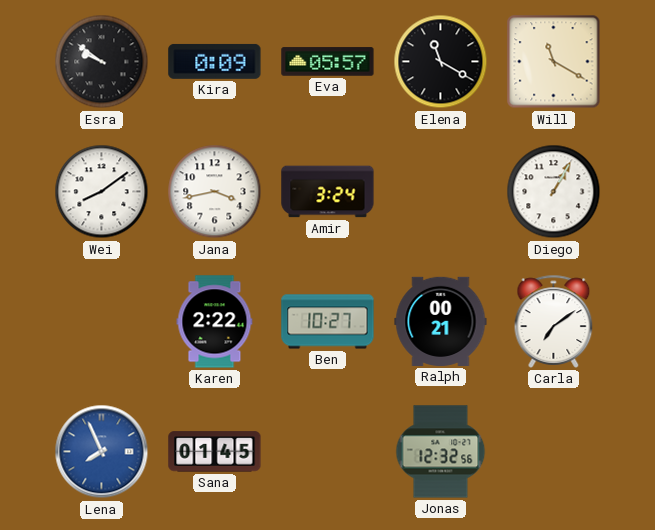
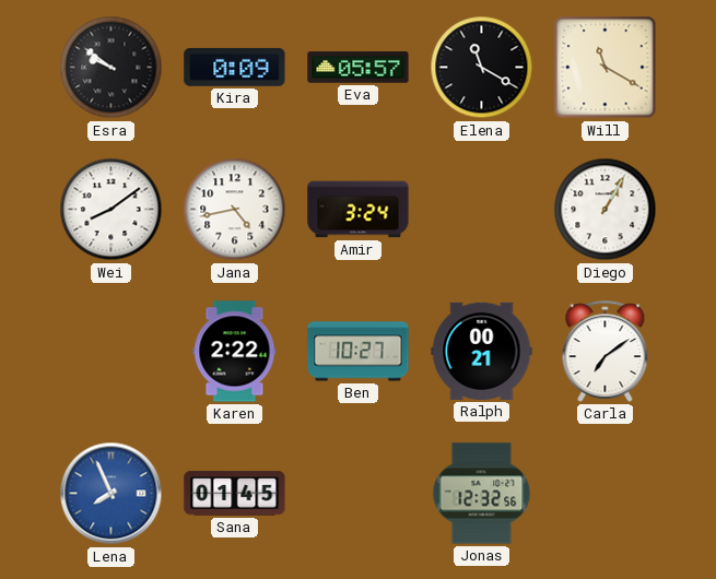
Jana: 3:43 -> 4:43 (235, 210)
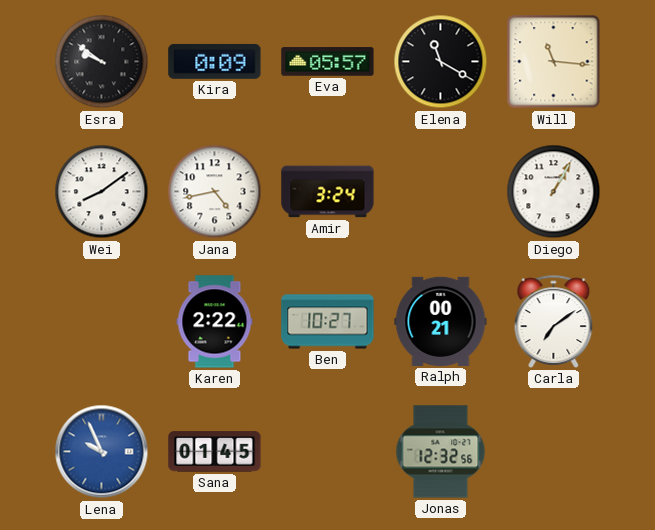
Will: 11:20 -> 11:16 (554, 62)
Lena: 7:56 -> 9:56 (102, 452)
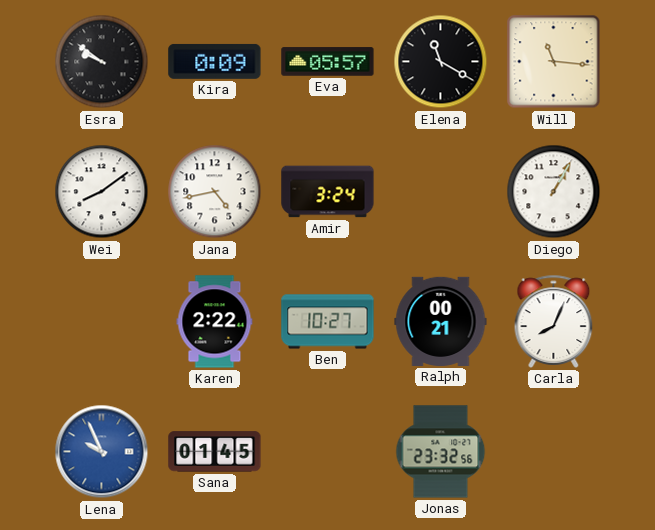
Carla: 7:09 -> 8:04 (554, 321)
Jonas: 12:32 -> 23:32 (441, 452)
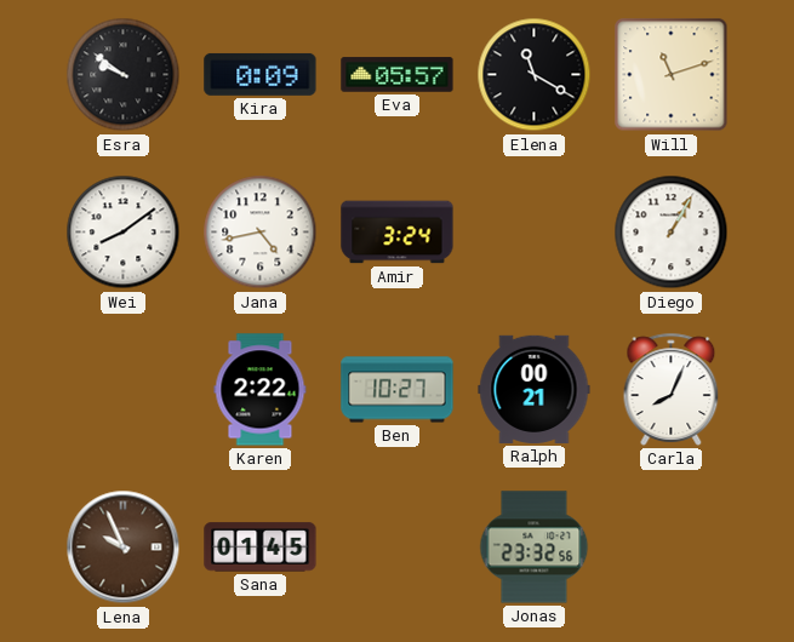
Will: 11:16 -> 11:12 (672, 75)
Lena dial: blue -> brown (124, 548)
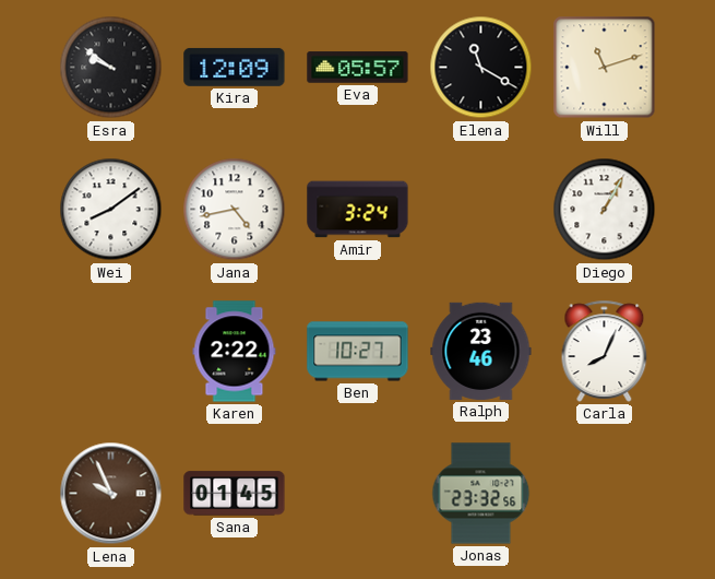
Kira: 0:09 -> 12:09 (235, 67)
Ralph: 00:21 -> 23:46 (481, 351)
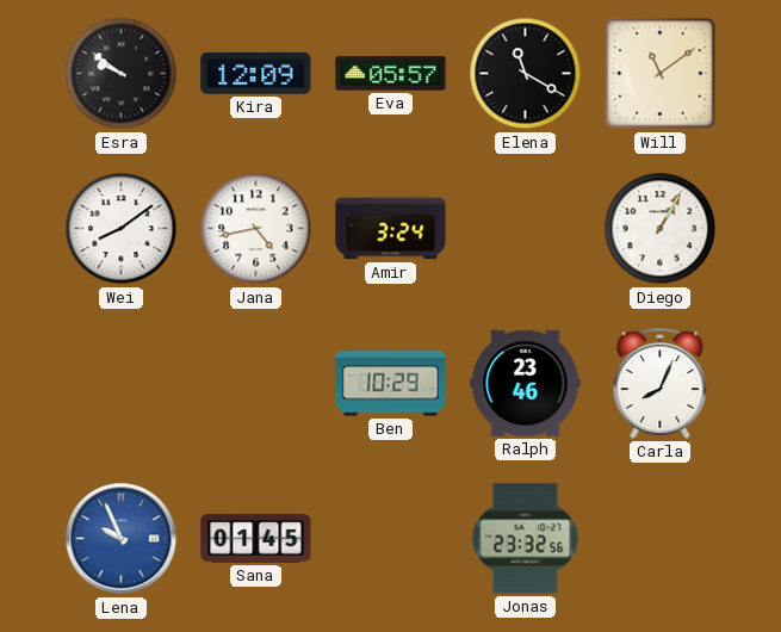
Will: 11:12 -> 11:09 (661, 74)
Karen: 2:22 -> none (235, 352)
Ben: 10:27 -> 10:29 (391, 384)
Lena dial: brown -> blue (122, 539)
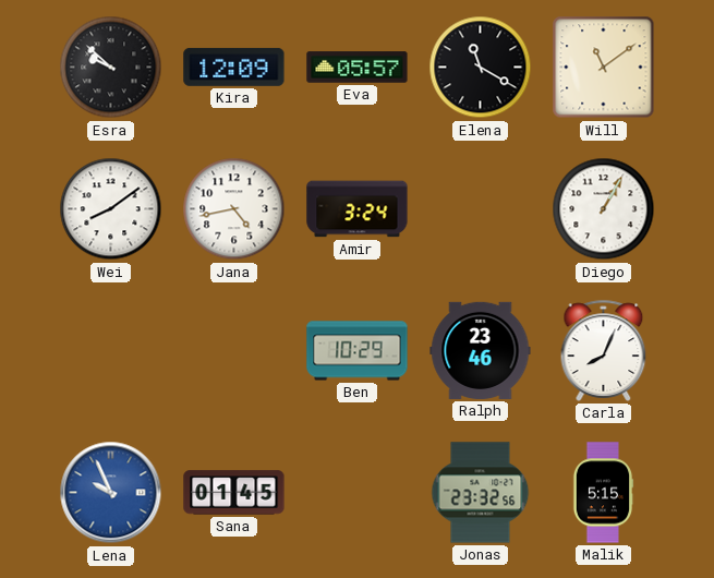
Esra: 9:51 -> 9:52 (111, 68)
Malik: none -> 5:15 (603, 493)
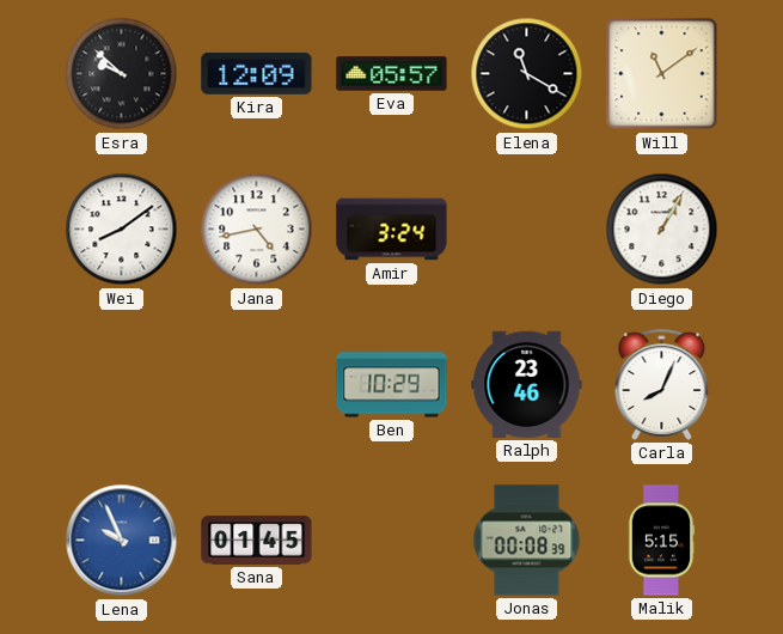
Jonas: 23:32 -> 00:08 (527, 541)
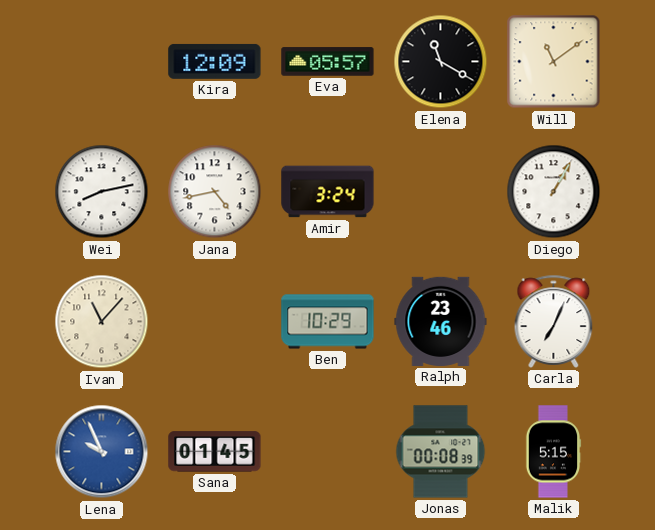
Esra: 9:52 -> none (122, 74)
Wei: 8:09 -> 8:13 (102, 192)
Ivan: none -> 11:07 (102, 322)
Carla: 8:04 -> 7:04 (554, 321)
